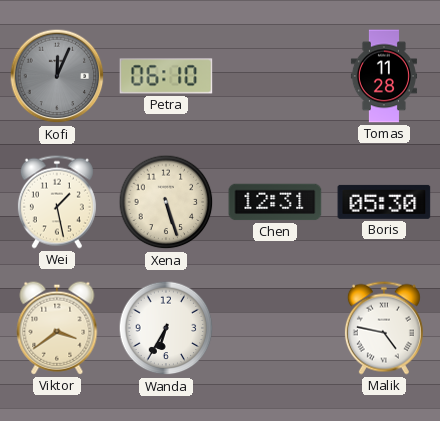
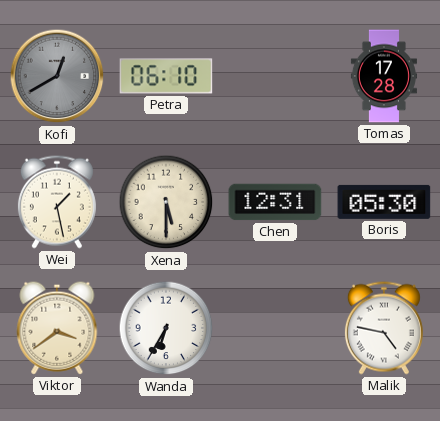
Kofi: 12:04 -> 12:40 (57, 76)
Tomas: 11:28 -> 17:28 (384, 76)
Xena: 5:27 -> 5:30 (166, 202)
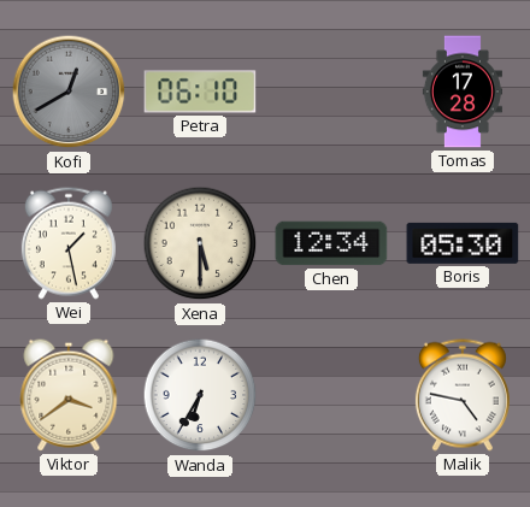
Chen: 12:31 -> 12:34 (331, 243)
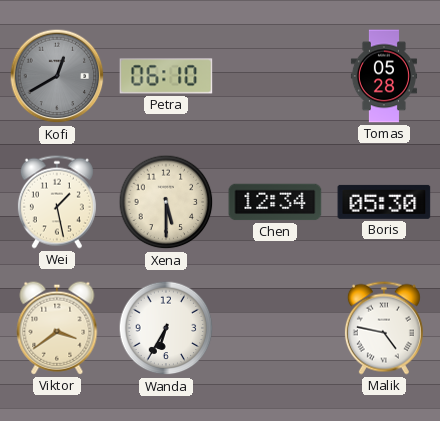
Tomas: 17:28 -> 05:28 (384, 76)
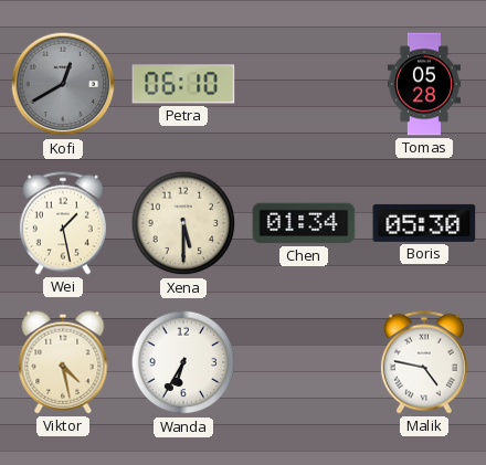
Chen: 12:34 -> 01:34 (304, 223)
Viktor: 3:39 -> 4:28 (63, 362)
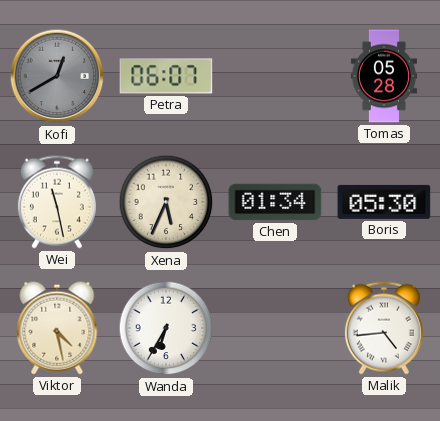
Petra: 06:10 -> 06:07 (166, 76)
Wei: 1:28 -> 11:28 (57, 202)
Xena: 5:30 -> 5:34 (166, 202)
Malik: 4:47 -> 4:44 (384, 328)
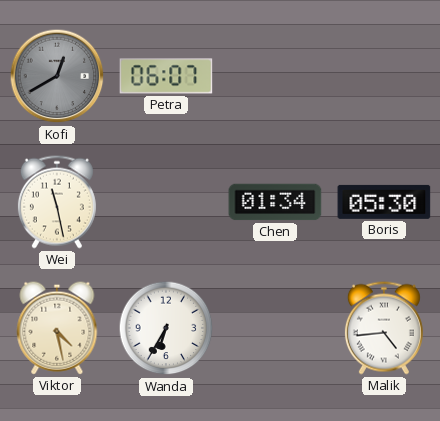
Tomas: 05:28 -> none (384, 76)
Xena: 5:34 -> none (166, 202)
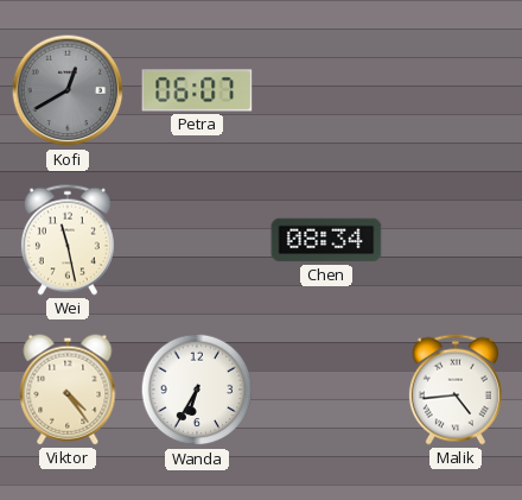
Chen: 01:34 -> 08:34 (326, 240)
Boris: 05:30 -> none (384, 202)
Viktor: 4:28 -> 4:24 (68, 390)
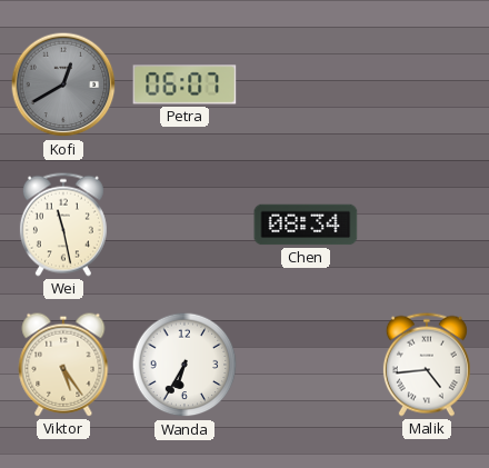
Viktor: 4:24 -> 5:24 (63, 365)
